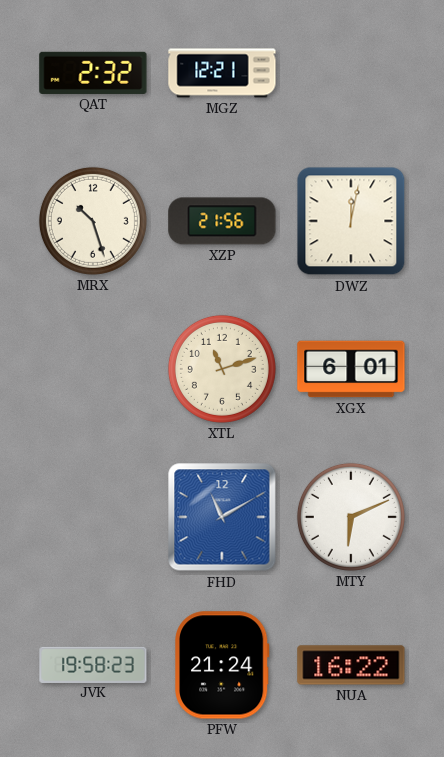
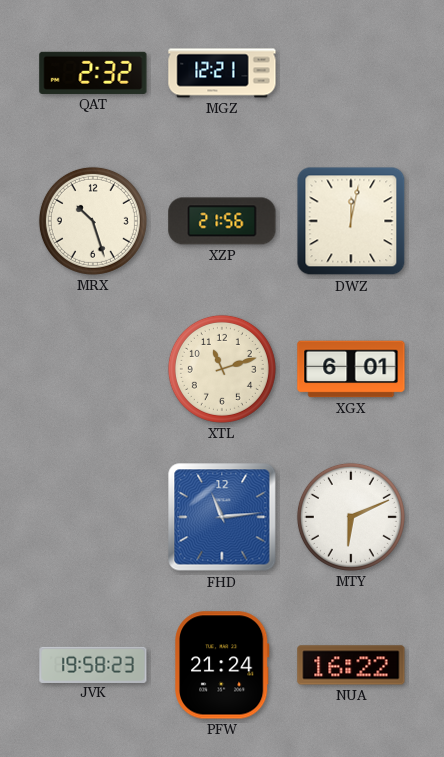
FHD: 11:10 -> 11:14 (222, 517)
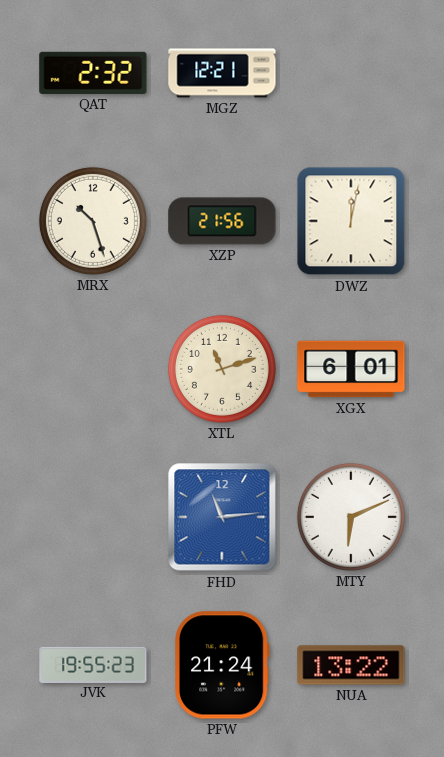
JVK: 19:58 -> 19:55 (93, 664)
NUA: 16:22 -> 13:22 (351, 665)
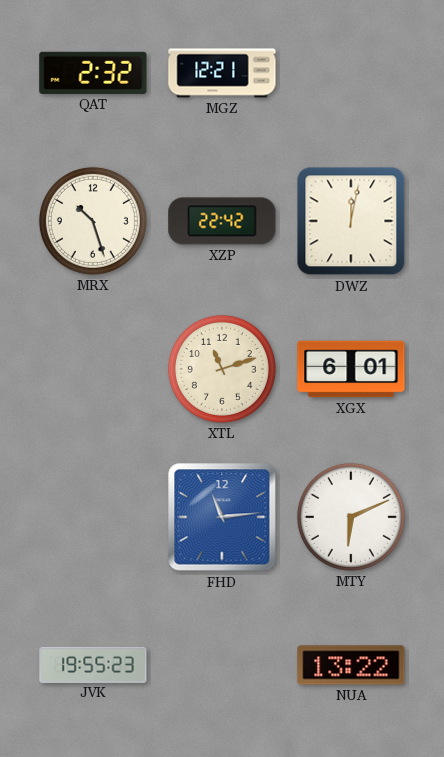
XZP: 21:56 -> 22:42 (222, 221)
PFW: 21:24 -> none (222, 665)
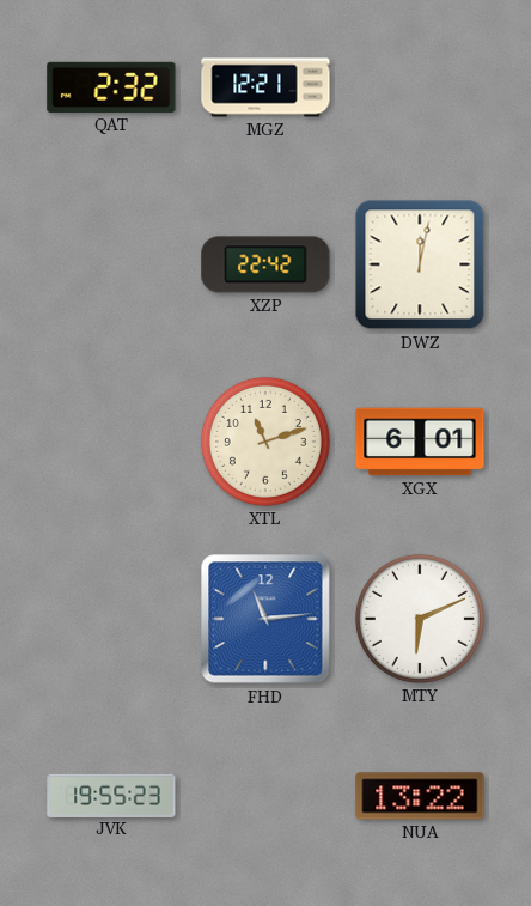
MRX: 10:27 -> none (93, 221)
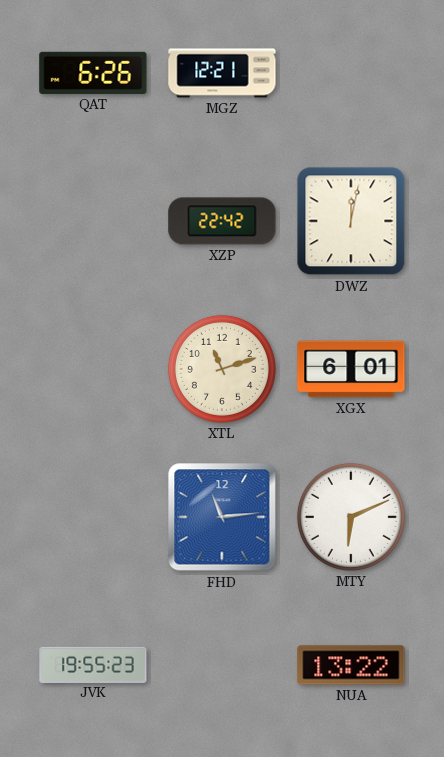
QAT: 2:32 -> 6:26 (93, 73)
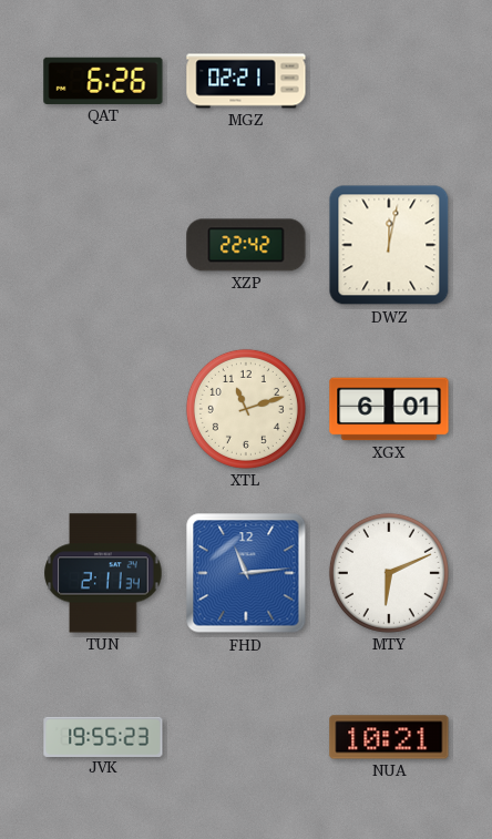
MGZ: 12:21 -> 02:21 (246, 81)
TUN: none -> 2:11 (103, 573)
NUA: 13:22 -> 10:21 (389, 737)
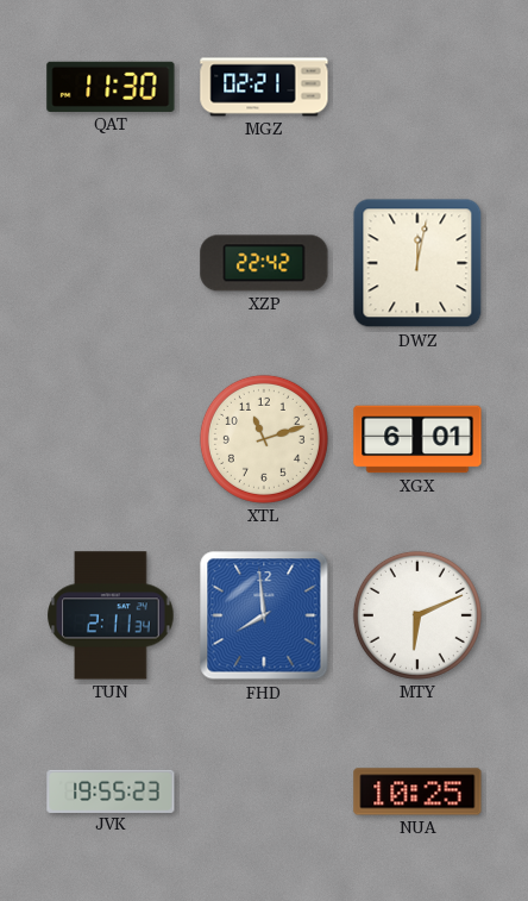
QAT: 6:26 -> 11:30 (111, 87)
FHD: 11:14 -> 7:59 (264, 615)
NUA: 10:21 -> 10:25 (417, 791)
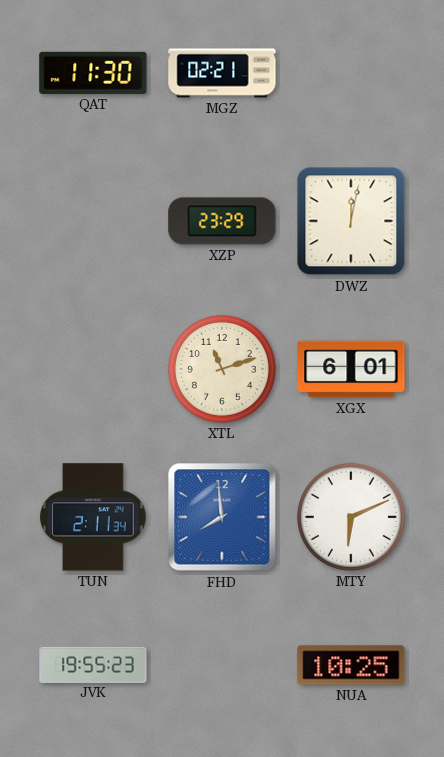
XZP: 22:42 -> 23:29 (222, 221)
